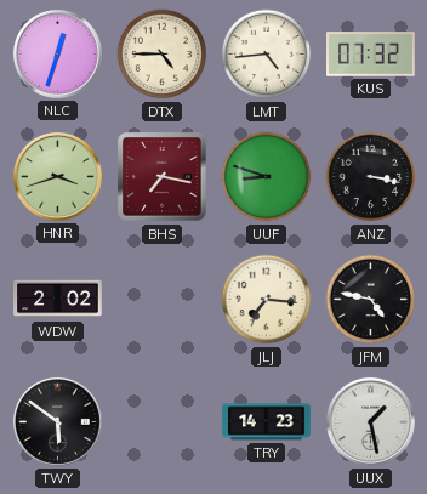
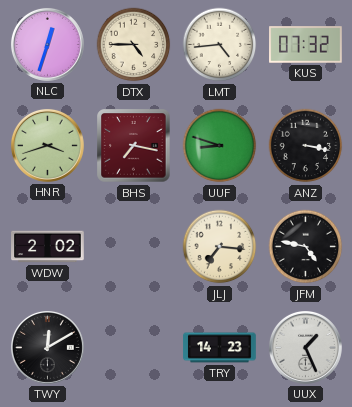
TWY: 5:51 -> 12:10 (47, 347)
UUX: 1:28 -> 1:26 (305, 347)
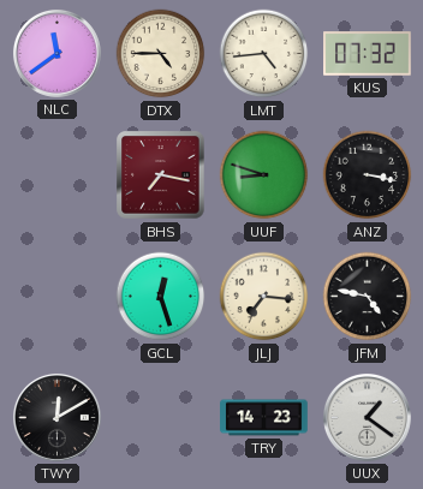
NLC: 12:33 -> 11:39 (56, 53)
HNR: 3:42 -> none (47, 145)
WDW: 2:02 -> none (48, 247)
GCL: none -> 12:27 (161, 297)
UUX: 1:26 -> 1:21 (367, 417)
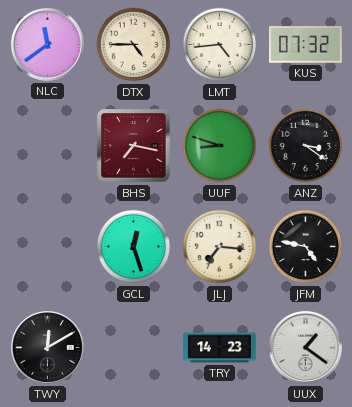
ANZ: 3:17 -> 3:21 (306, 146)
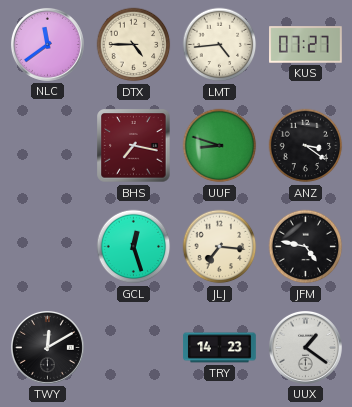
KUS: 07:32 -> 07:27 (306, 45)
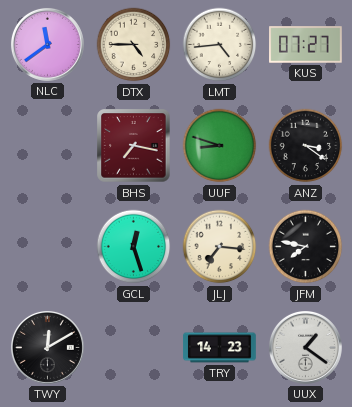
JFM: 4:47 -> 7:47 (306, 247)
